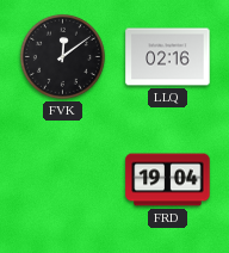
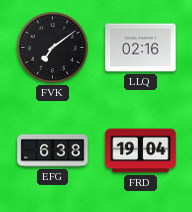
FVK: 12:09 -> 7:09 (52, 47)
EFG: none -> 6:38 (53, 151)
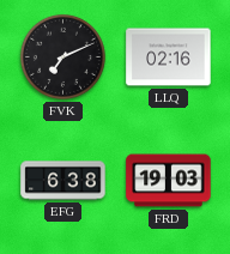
FVK: 7:09 -> 7:11 (62, 56)
FRD: 19:04 -> 19:03 (169, 181)
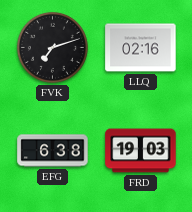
FVK: 7:11 -> 7:12 (52, 47)
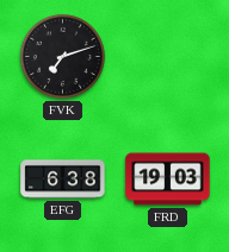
LLQ: 02:16 -> none (141, 48)
